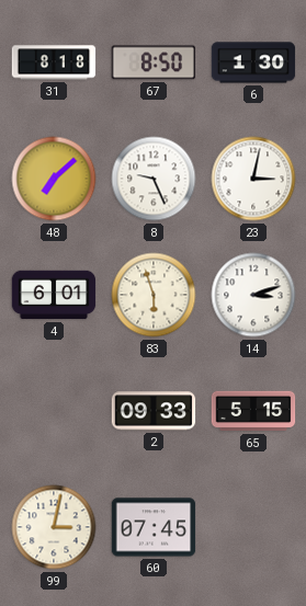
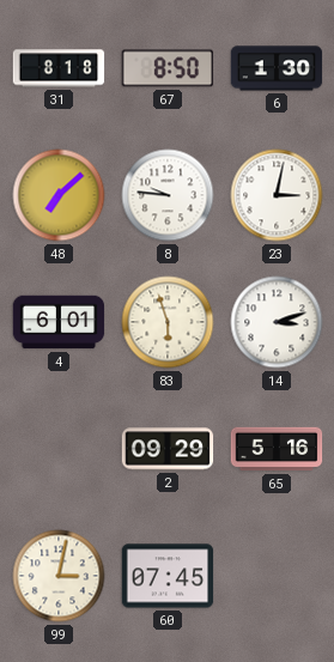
8: 9:26 -> 9:46 (168, 195)
2: 09:33 -> 09:29 (168, 449)
65: 5:15 -> 5:16 (277, 449)
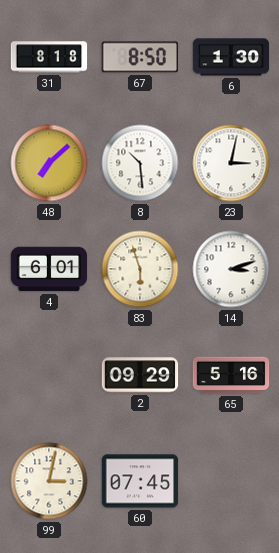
8: 9:46 -> 10:29 (140, 163)
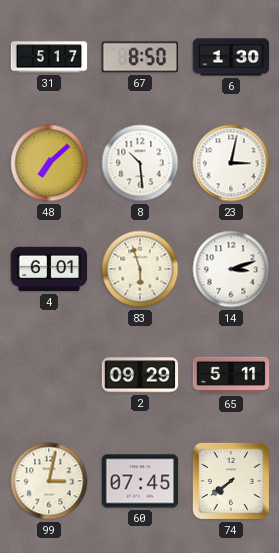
31: 8:18 -> 5:17 (49, 57)
65: 5:16 -> 5:11 (231, 375)
74: none -> 7:39 (231, 481)
